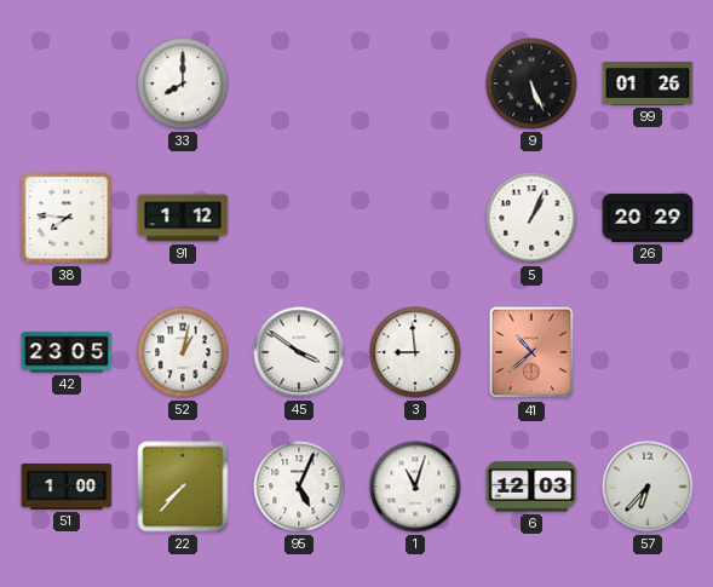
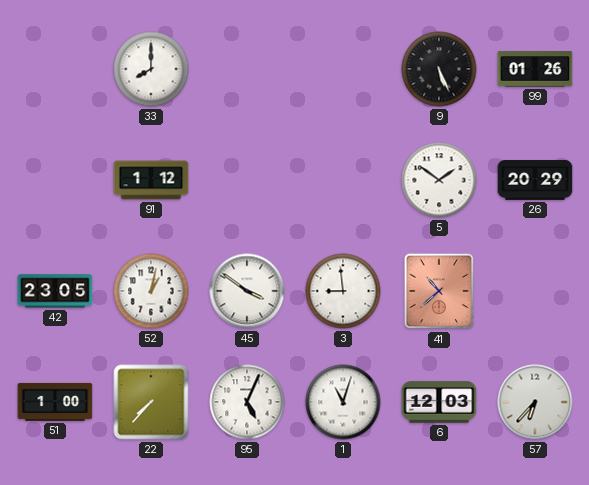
38: 7:46 -> none (67, 218)
5: 1:04 -> 1:51 (439, 180)
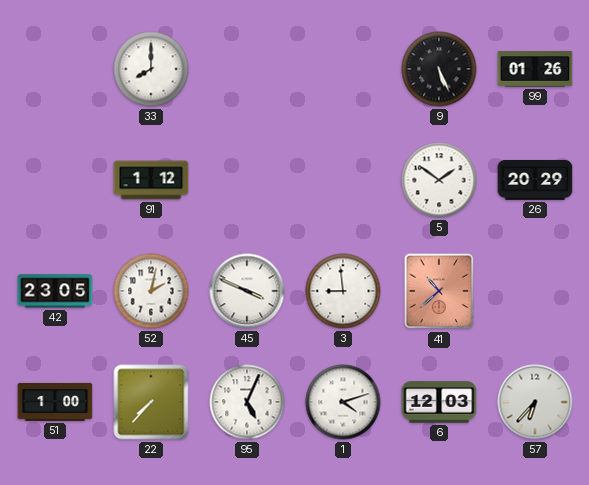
52: 1:02 -> 2:02 (151, 291)
45: 3:51 -> 3:49 (247, 291)
1: 11:03 -> 4:12 (343, 402)
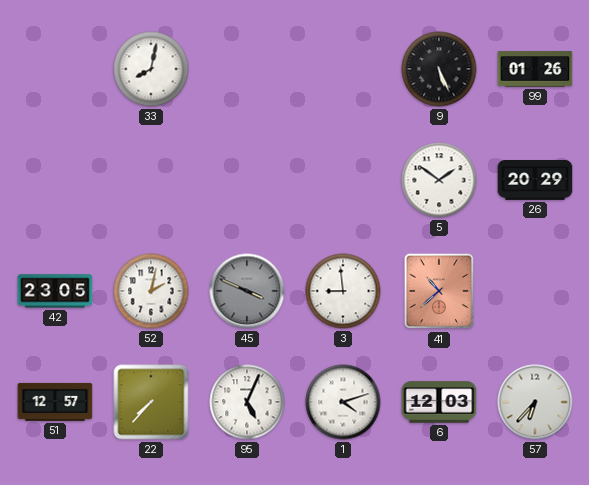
33: 8:00 -> 8:02 (151, 69)
91: 1:12 -> none (151, 180)
45 dial: white -> grey (247, 291)
51: 1:00 -> 12:57 (55, 402)
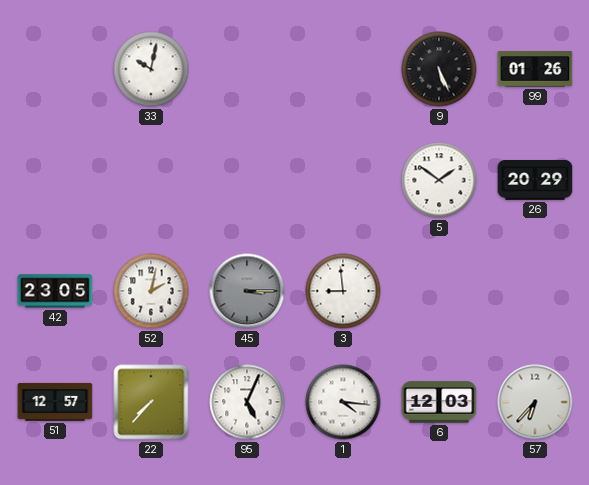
33: 8:02 -> 10:02 (151, 69)
45: 3:49 -> 3:15 (247, 291)
41: 10:38 -> none (439, 291)
1: 4:12 -> 4:16 (343, 402)
